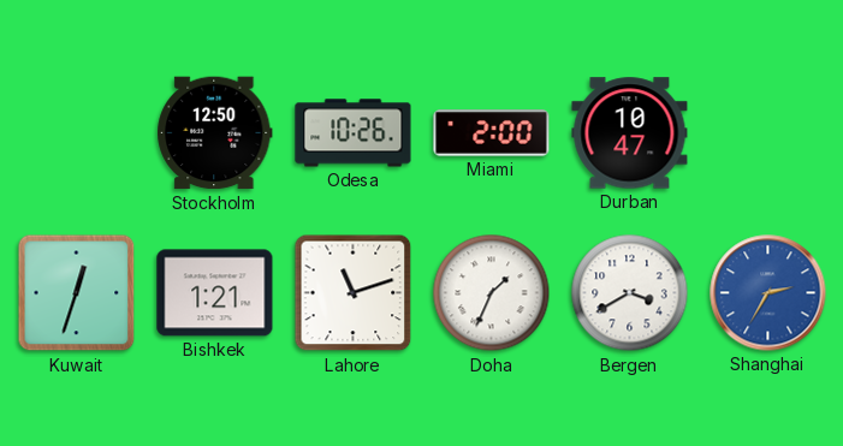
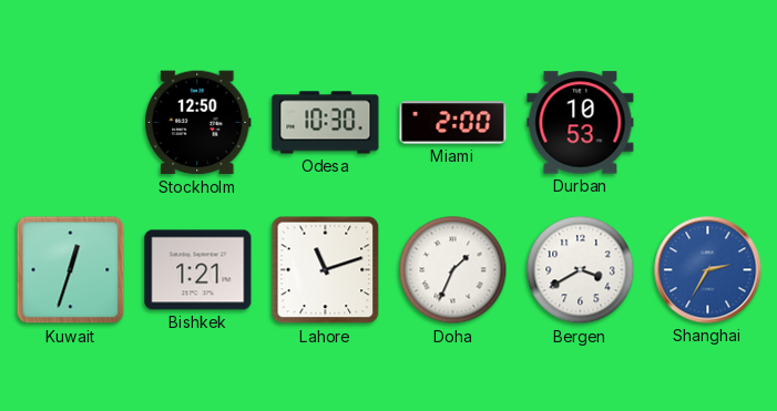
Odesa: 10:26 -> 10:30 (326, 123)
Durban: 10:47 -> 10:53 (581, 123)
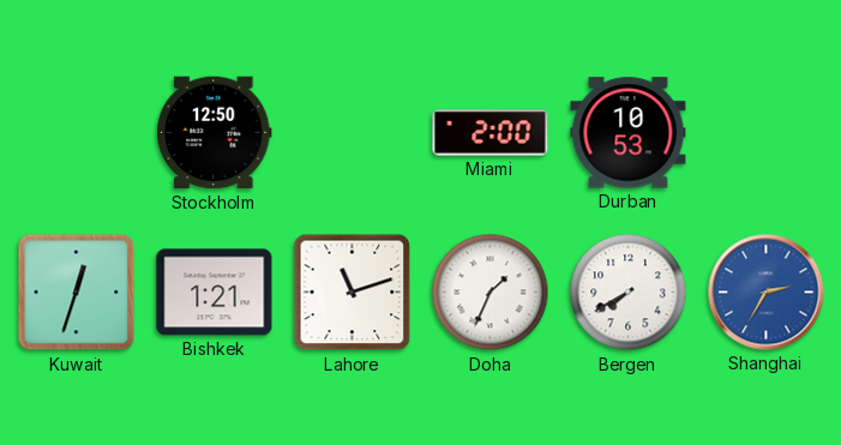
Odesa: 10:30 -> none (326, 123)
Bergen: 3:40 -> 7:40 (629, 293)
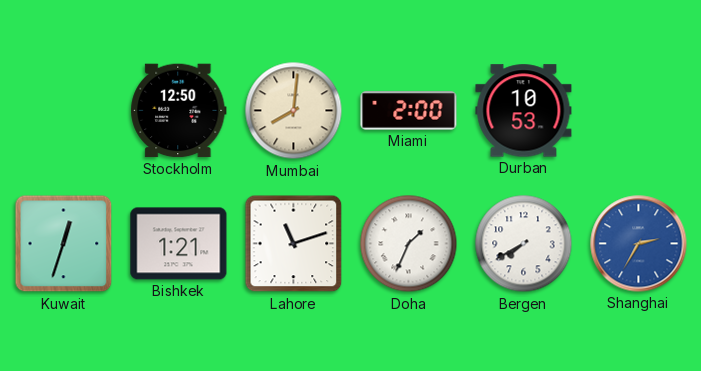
Mumbai: none -> 8:01 (294, 111)
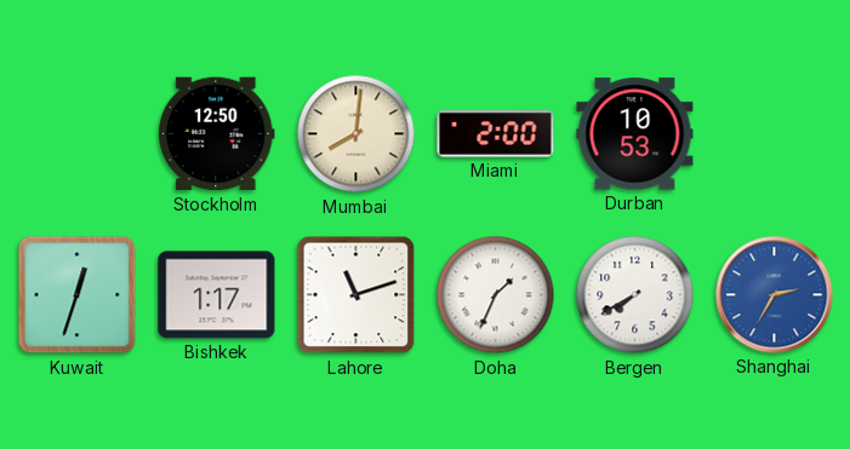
Bishkek: 1:21 -> 1:17 (217, 295)
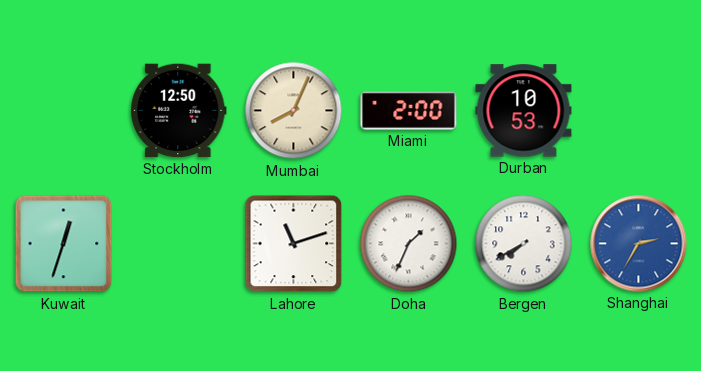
Mumbai: 8:01 -> 8:04 (294, 111)
Bishkek: 1:17 -> none (217, 295)
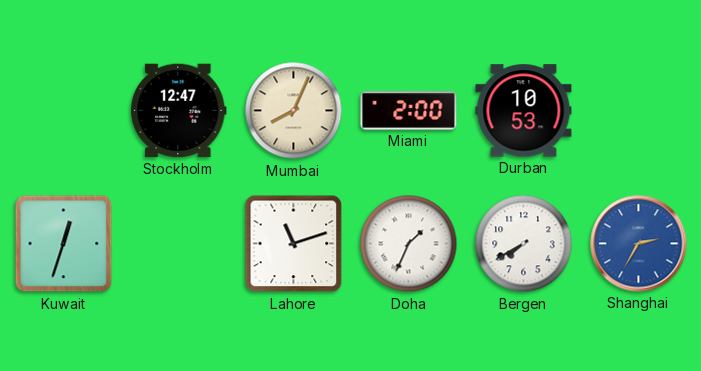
Stockholm: 12:50 -> 12:47 (179, 111)
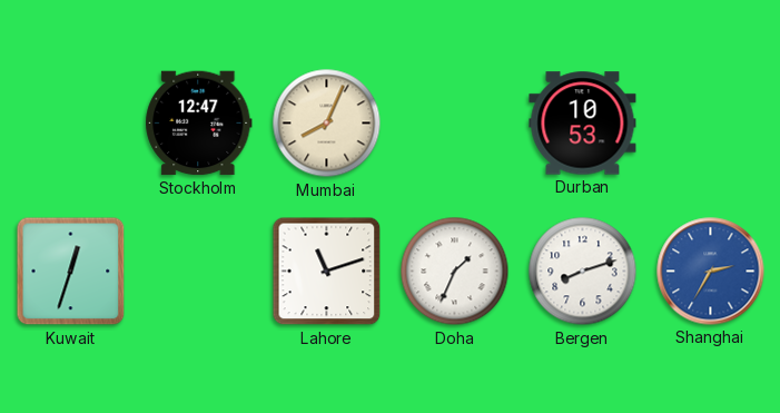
Miami: 2:00 -> none (409, 111)
Bergen: 7:40 -> 8:12 (583, 272)
